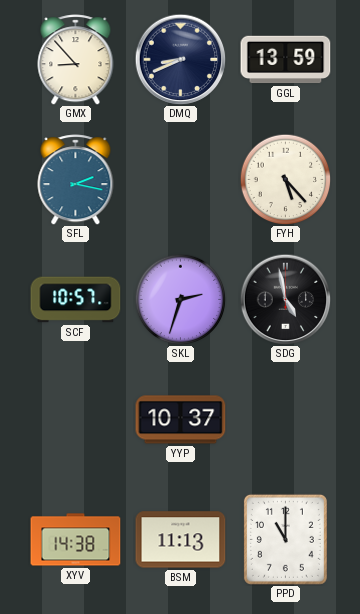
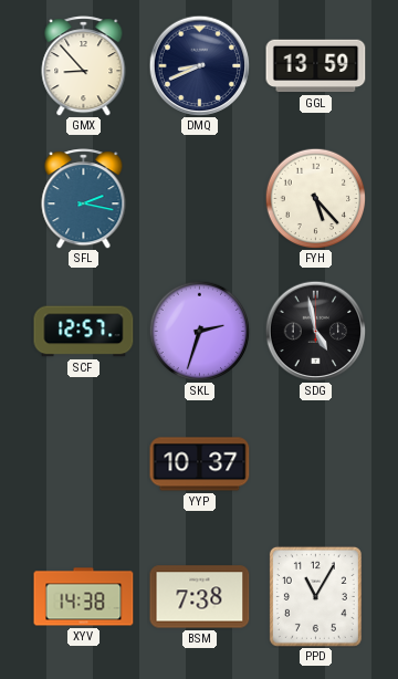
SCF: 10:57 -> 12:57 (84, 332)
BSM: 11:13 -> 7:38 (200, 597)
PPD: 11:00 -> 11:05 (315, 596)
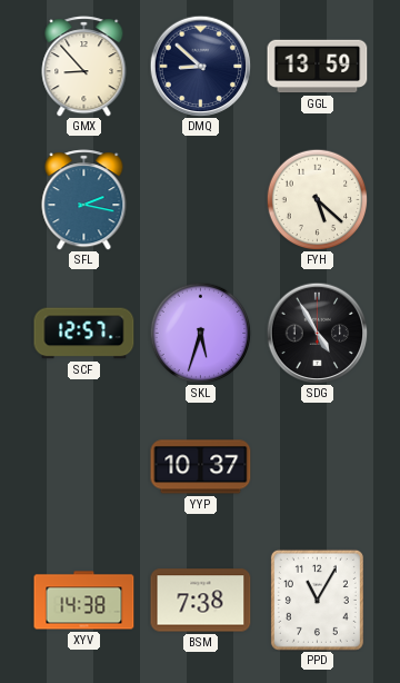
DMQ: 8:41 -> 8:52 (200, 66)
FYH: 5:23 -> 5:22 (317, 199)
SKL: 2:33 -> 5:33 (200, 333)
SDG: 4:58 -> 4:55 (317, 333)
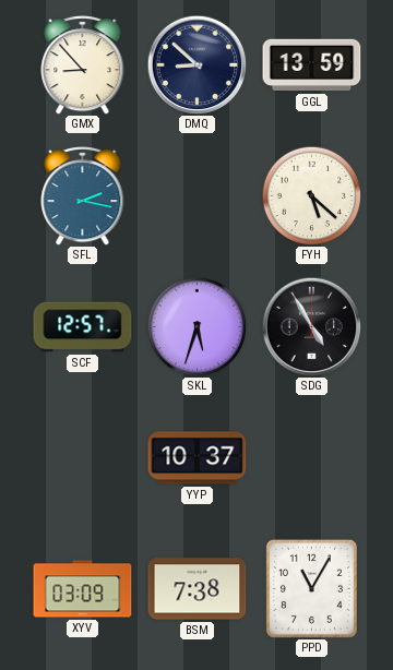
XYV: 14:38 -> 03:09 (83, 589)
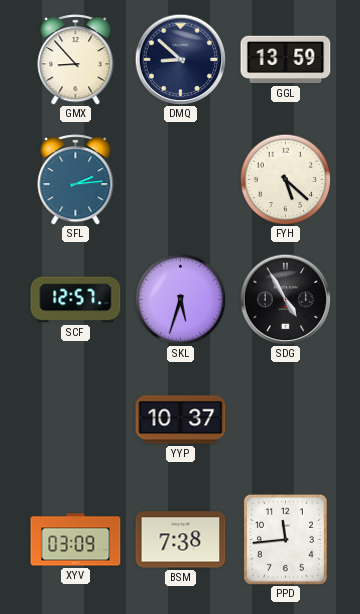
SFL: 2:17 -> 2:14 (76, 180)
PPD: 11:05 -> 11:44 (285, 539)
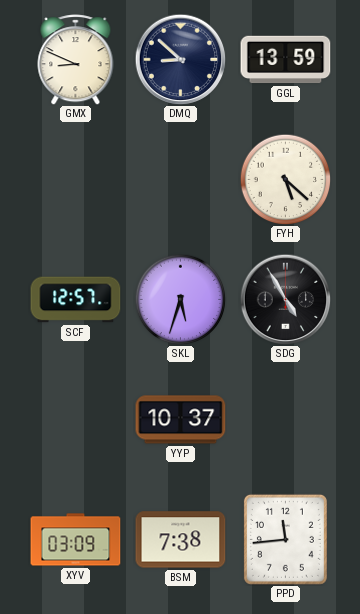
GMX: 8:53 -> 8:49 (76, 60)
SFL: 2:14 -> none (76, 180)
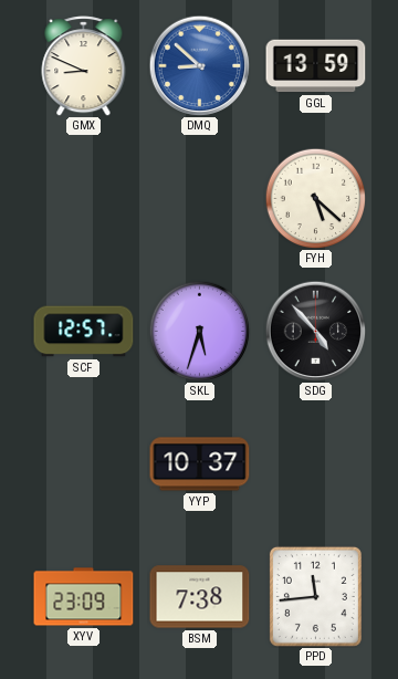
DMQ dial: navy -> blue (199, 65)
SDG: 4:55 -> 4:53 (315, 331)
XYV: 03:09 -> 23:09 (84, 597)
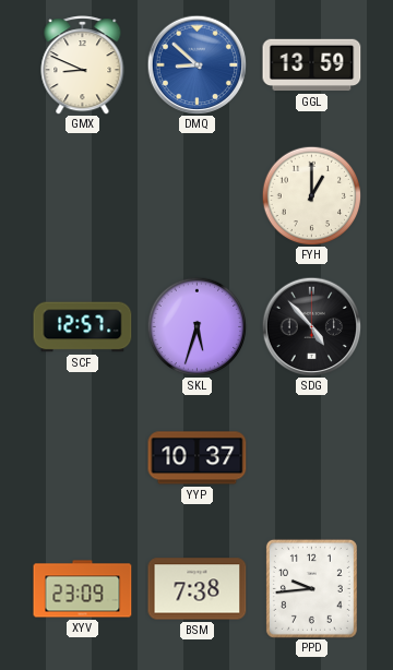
FYH: 5:22 -> 1:00 (311, 195)
PPD: 11:44 -> 9:44 (311, 588)
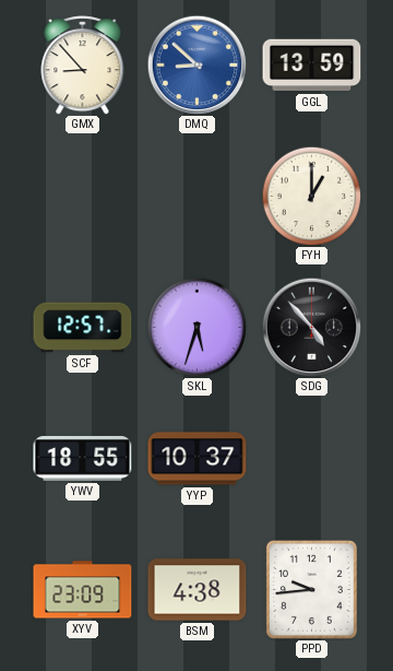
GMX: 8:49 -> 8:53 (83, 66)
YWV: none -> 18:55 (83, 458)
BSM: 7:38 -> 4:38 (198, 590)
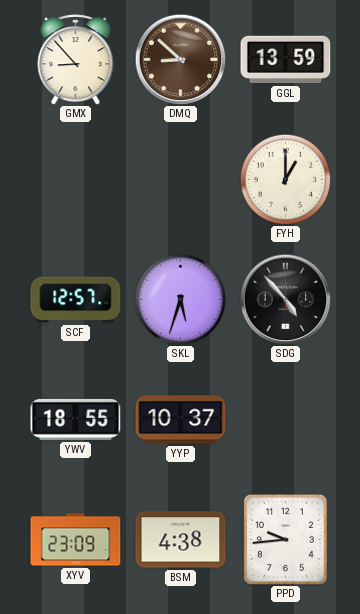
DMQ dial: blue -> brown (180, 59)
